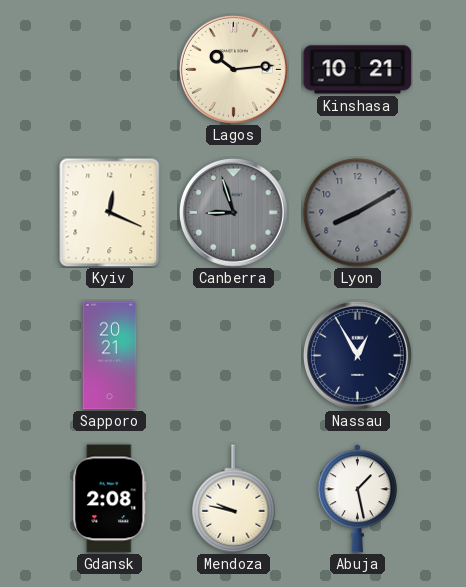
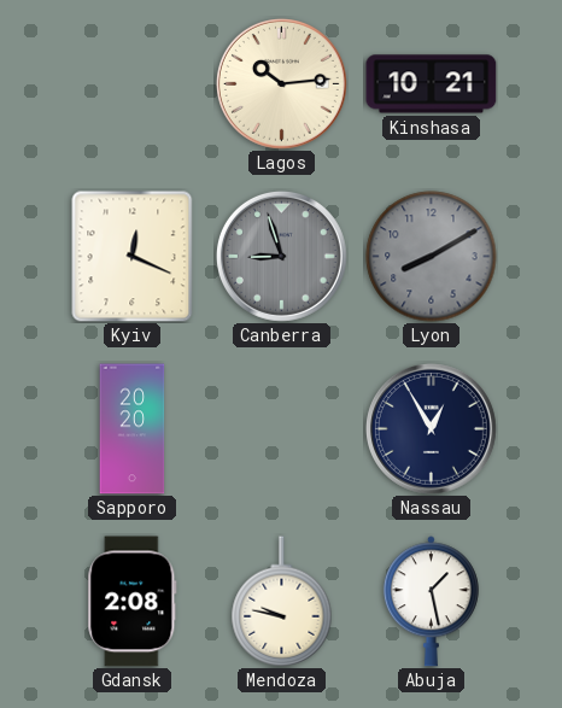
Sapporo: 20:21 -> 20:20 (133, 429)
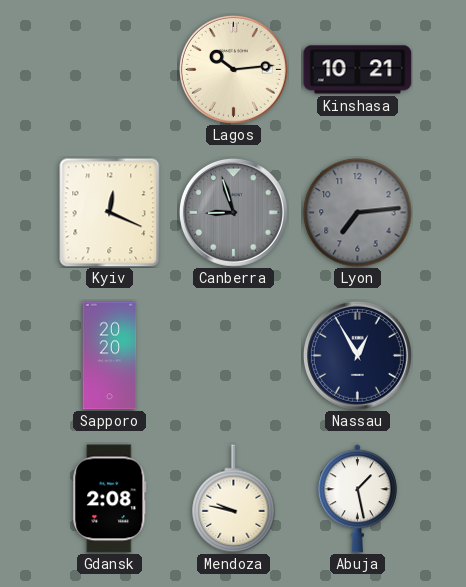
Lyon: 8:10 -> 7:14 (358, 213)
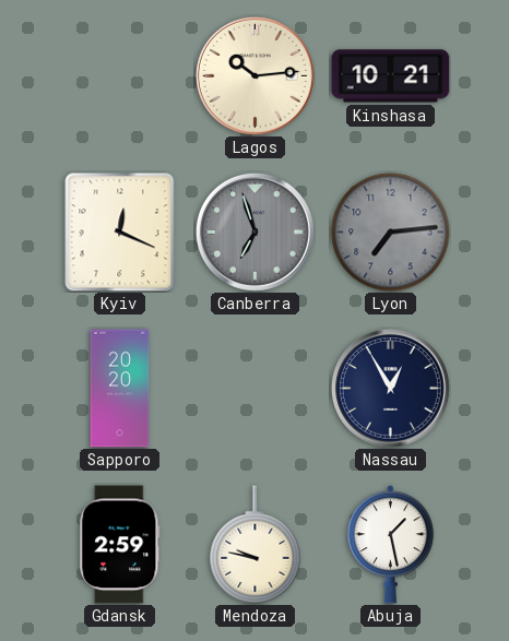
Canberra: 8:57 -> 6:57 (254, 232)
Gdansk: 2:08 -> 2:59 (120, 545)
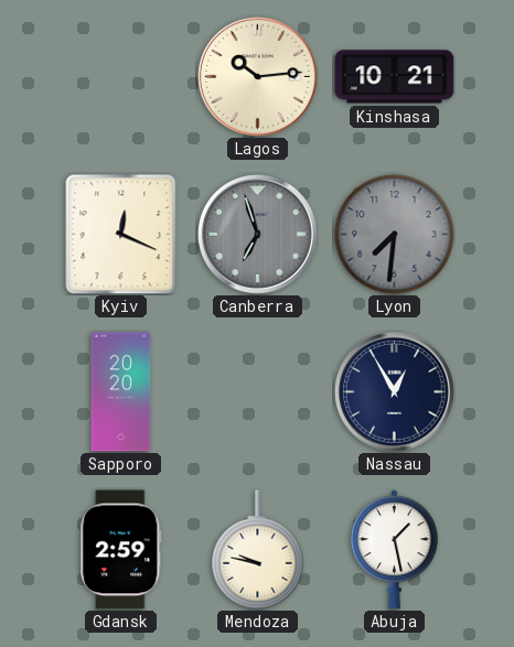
Lyon: 7:14 -> 7:31 (395, 235)
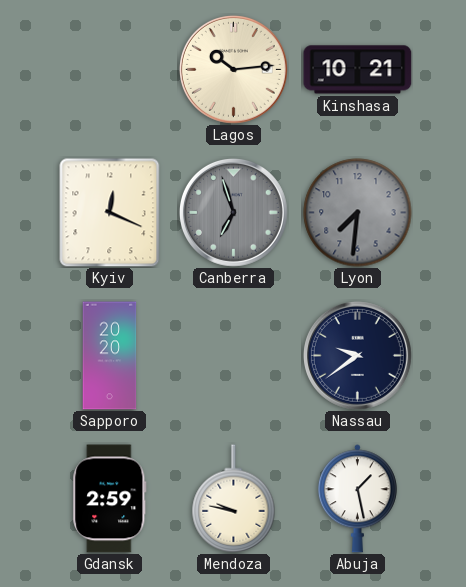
Nassau: 12:55 -> 9:39 (357, 355)
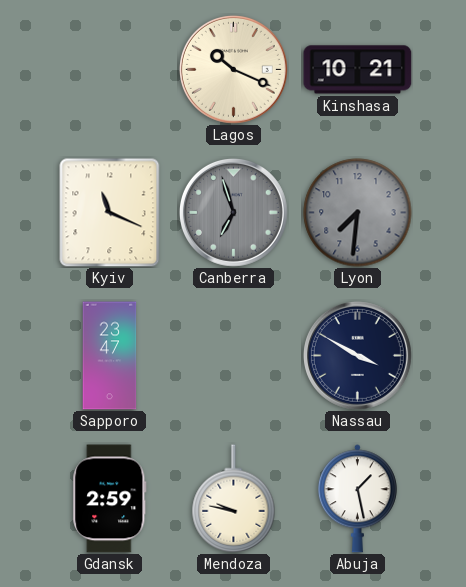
Lagos: 10:14 -> 10:19 (233, 69)
Kyiv: 12:19 -> 11:19 (110, 213)
Sapporo: 20:20 -> 23:47 (110, 356)
Nassau: 9:39 -> 3:50 (357, 355)
